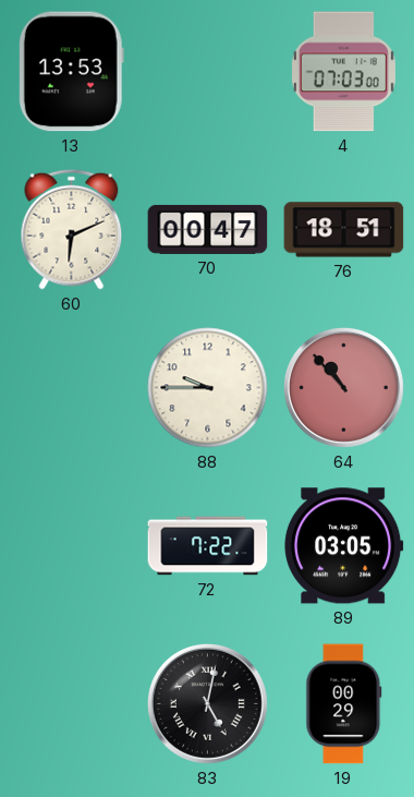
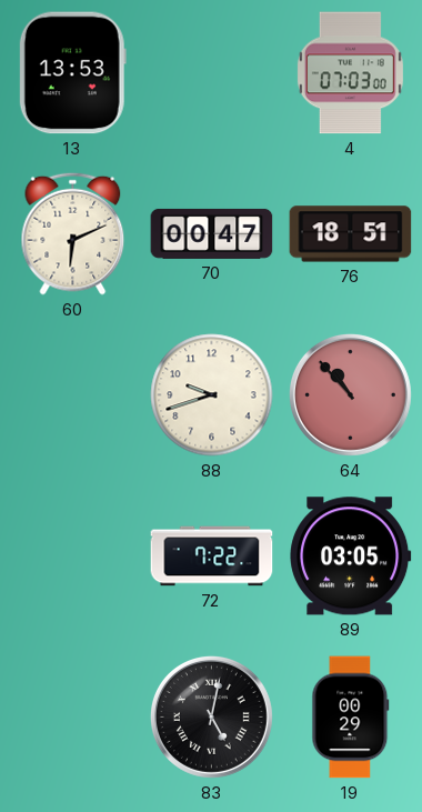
88: 9:45 -> 9:42 (212, 395)
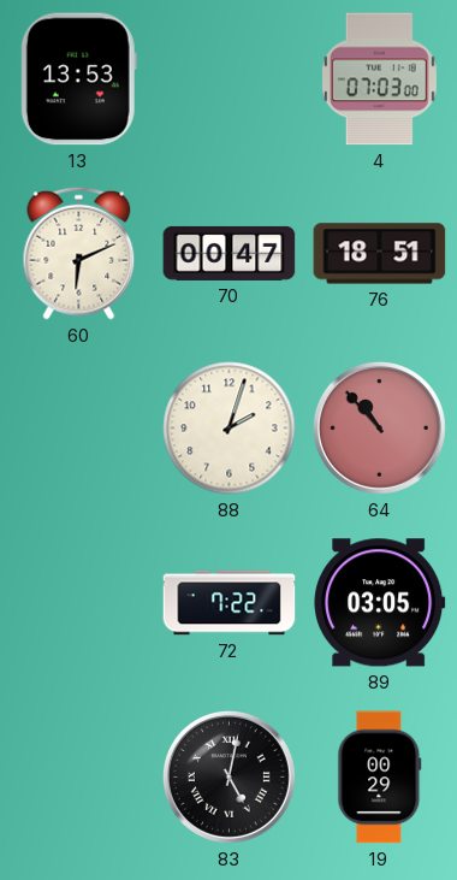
88: 9:42 -> 2:03 (230, 429)
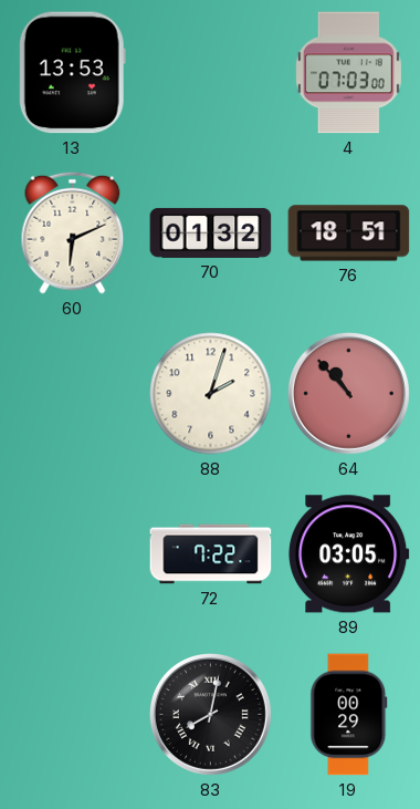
70: 00:47 -> 01:32 (211, 232)
83: 5:02 -> 8:02 (210, 714)
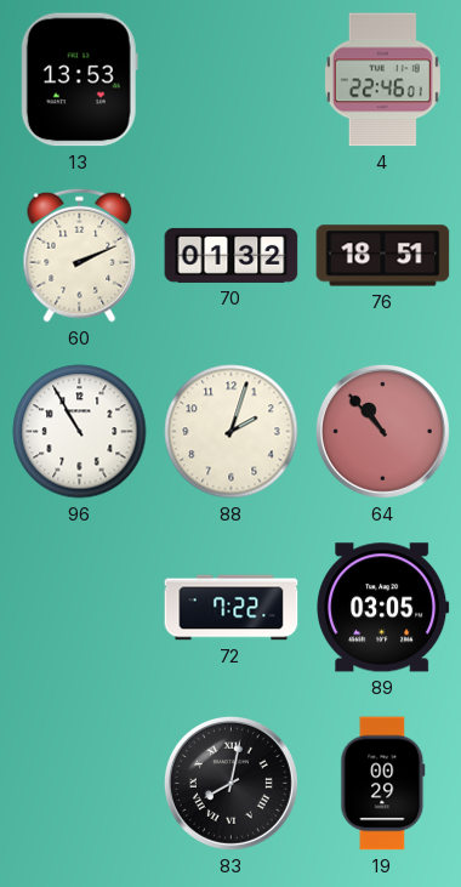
4: 07:03 -> 22:46 (382, 80)
60: 6:11 -> 2:11 (80, 255)
96: none -> 10:55 (80, 432)
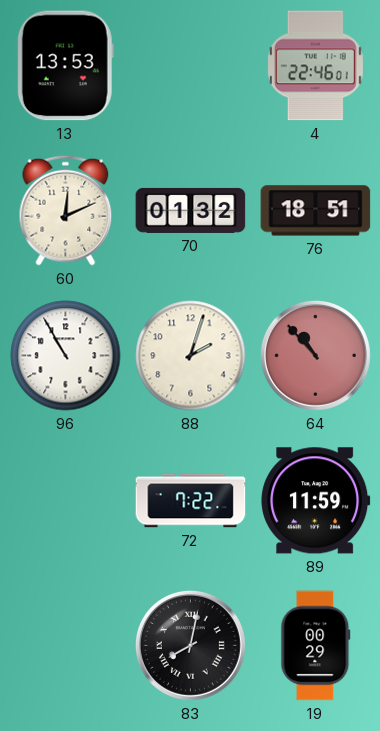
60: 2:11 -> 12:11 (66, 210)
89: 03:05 -> 11:59 (316, 501)
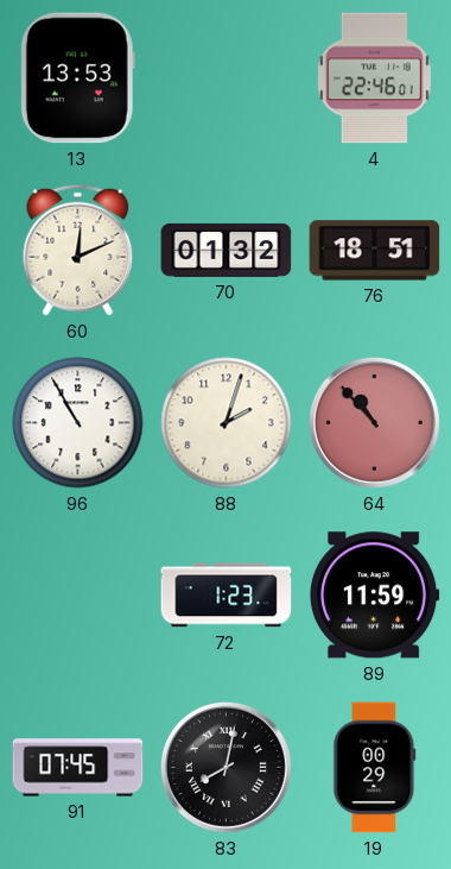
72: 7:22 -> 1:23 (227, 596)
91: none -> 07:45 (78, 768)
